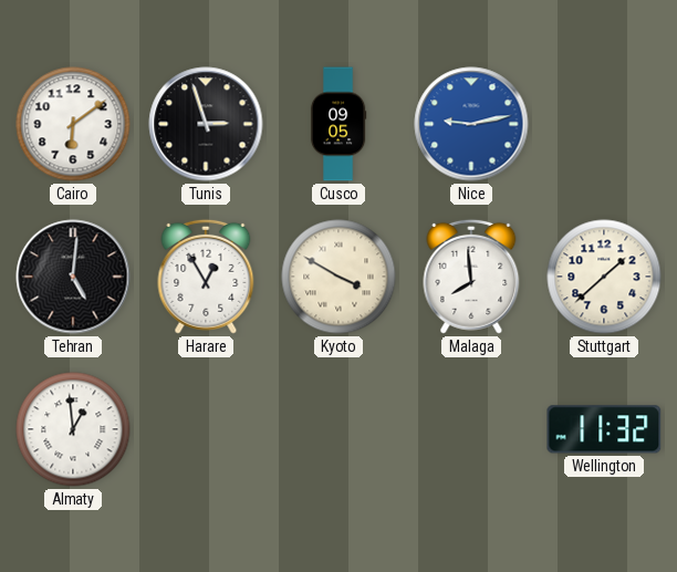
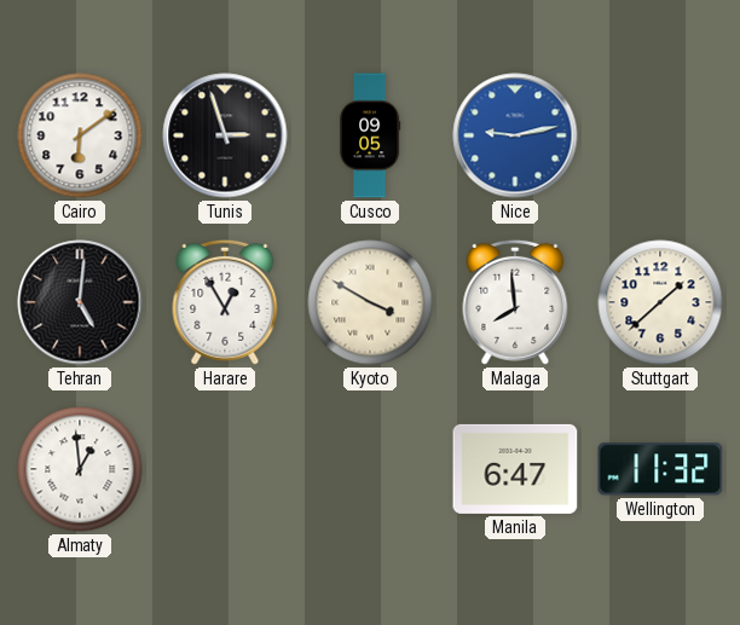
Manila: none -> 6:47 (515, 469)
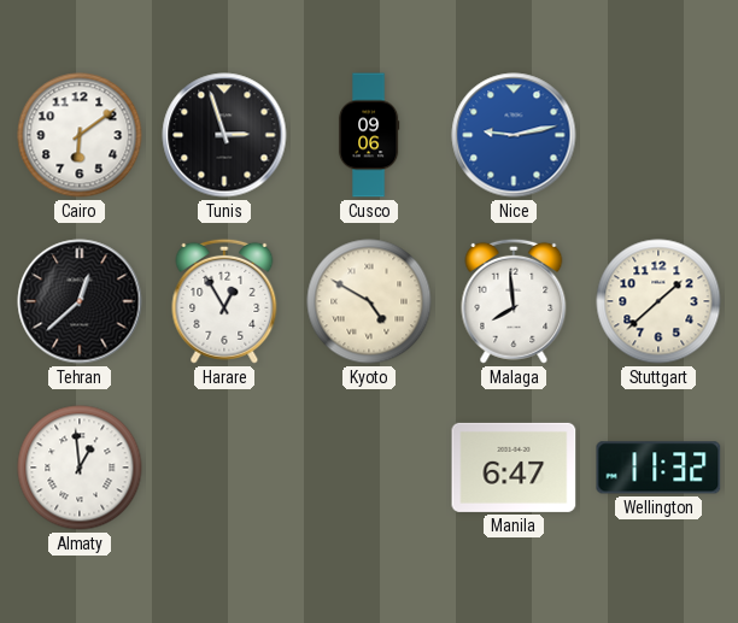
Cusco: 09:05 -> 09:06 (369, 135)
Tehran: 5:01 -> 12:38 (80, 301)
Kyoto: 3:50 -> 4:50 (369, 301)
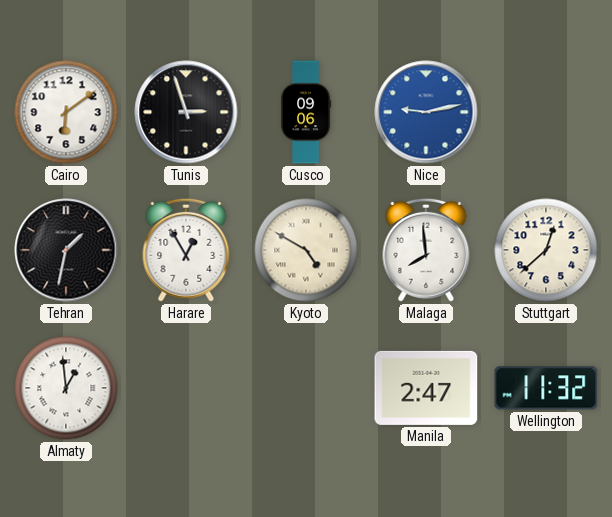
Tehran: 12:38 -> 1:32 (66, 250)
Stuttgart: 1:38 -> 12:38 (546, 250)
Manila: 6:47 -> 2:47 (426, 388)
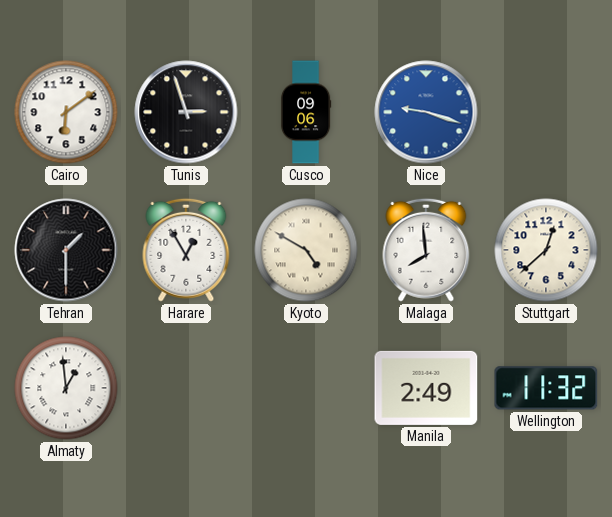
Nice: 9:13 -> 9:18 (426, 112)
Tehran: 1:32 -> 1:30 (66, 250)
Manila: 2:47 -> 2:49 (426, 388)
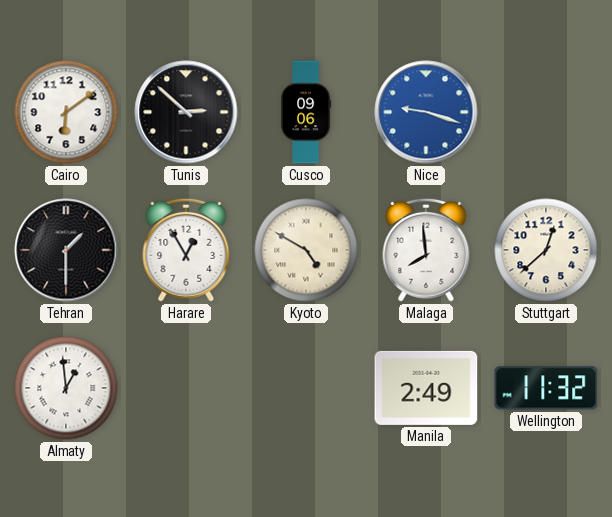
Tunis: 2:57 -> 2:52 (186, 112)
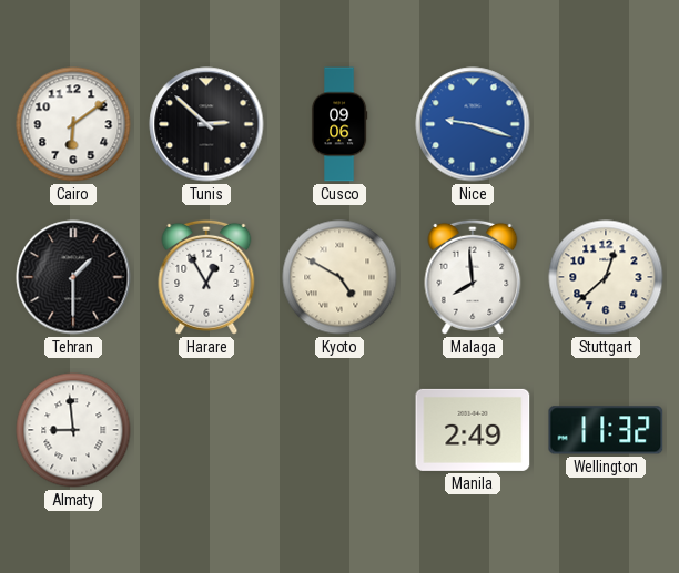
Almaty: 12:59 -> 8:59 (73, 430)
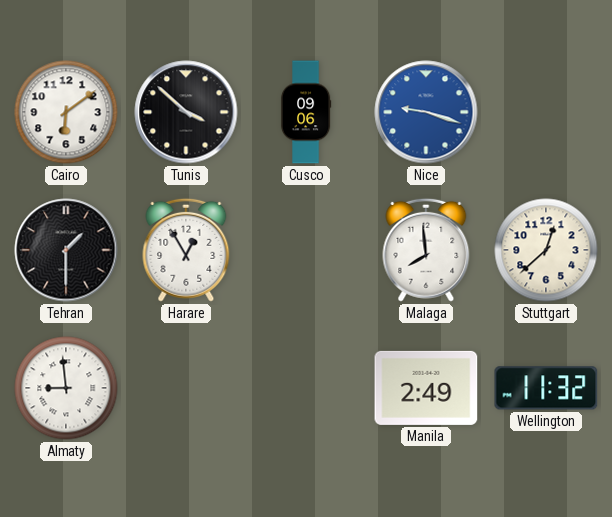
Tunis: 2:52 -> 3:52 (186, 112)
Kyoto: 4:50 -> none (339, 277)
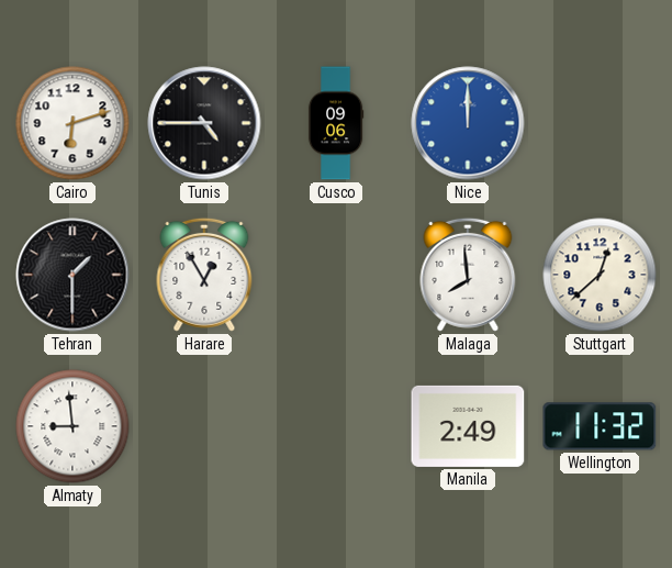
Cairo: 6:09 -> 6:12 (72, 123)
Tunis: 3:52 -> 4:45 (204, 123)
Nice: 9:18 -> 12:00 (468, 123)
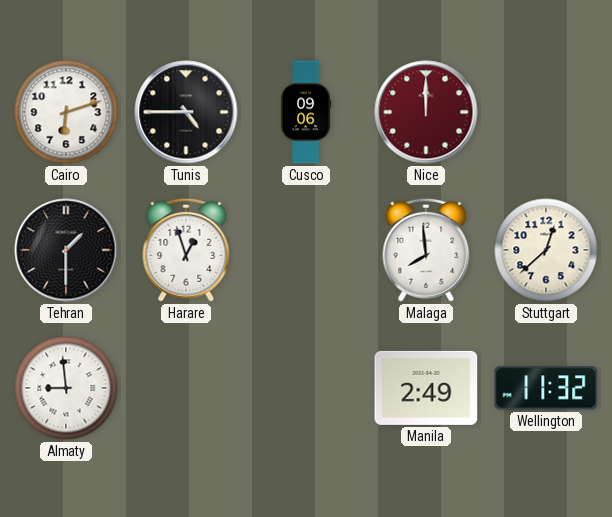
Nice dial: blue -> burgundy (426, 112)
Harare: 12:55 -> 12:57 (186, 250)
